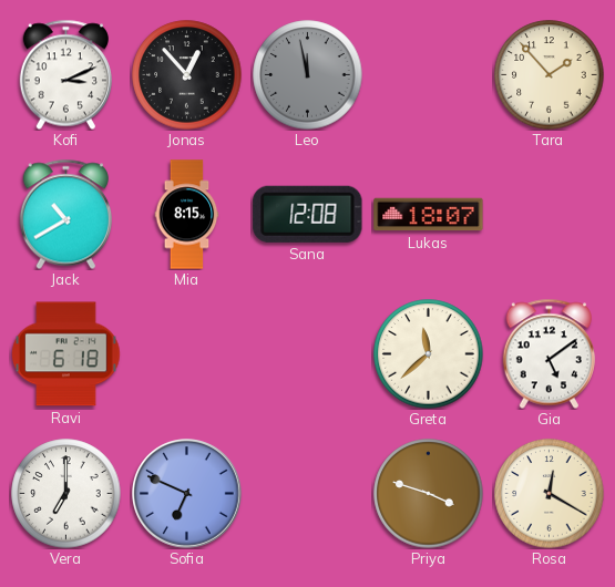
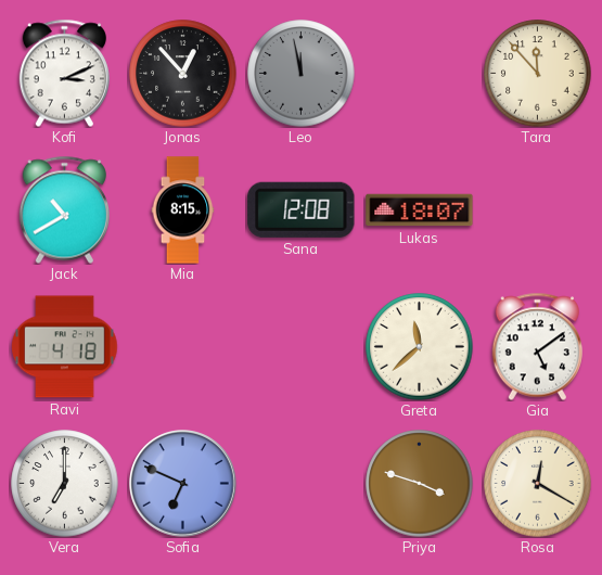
Tara: 1:53 -> 11:53 (538, 74)
Ravi: 6:18 -> 4:18 (65, 347)
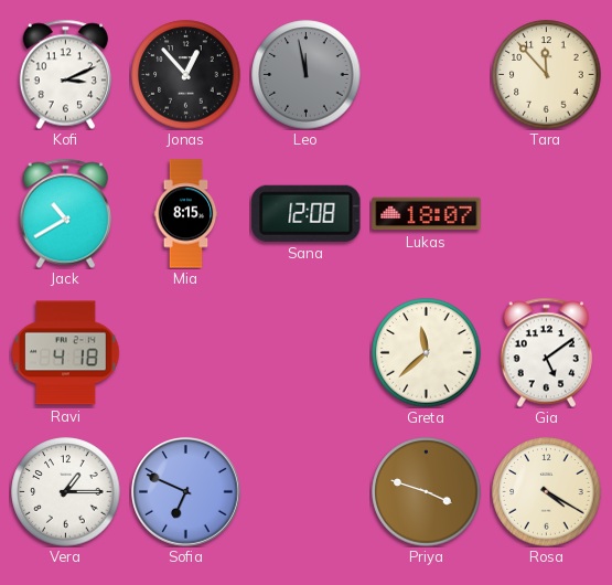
Vera: 7:00 -> 1:15 (66, 492)
Rosa: 12:20 -> 4:20 (547, 492)
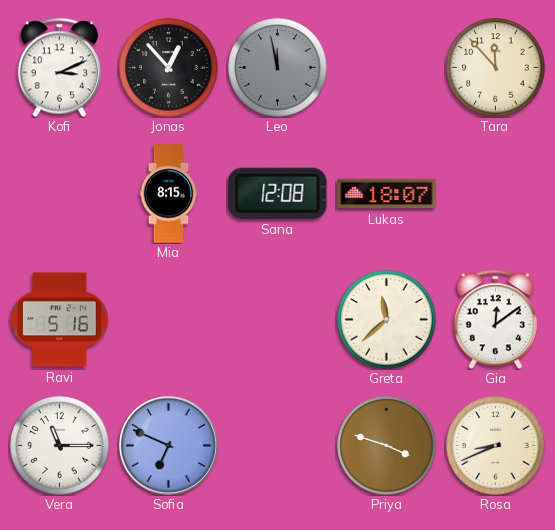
Jack: 10:40 -> none (65, 213)
Ravi: 4:18 -> 5:16 (60, 320)
Gia: 5:09 -> 12:09 (495, 319)
Vera: 1:15 -> 11:15 (60, 446)
Rosa: 4:20 -> 8:41 (496, 446)
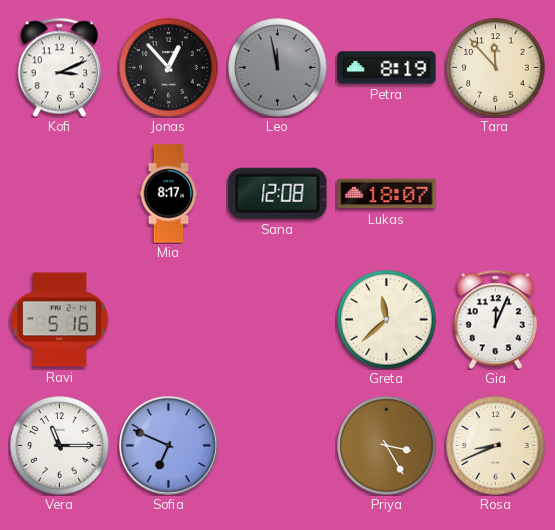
Petra: none -> 8:19 (387, 68)
Mia: 8:15 -> 8:17 (169, 194)
Gia: 12:09 -> 12:04 (495, 319)
Priya: 3:48 -> 3:25 (387, 446)
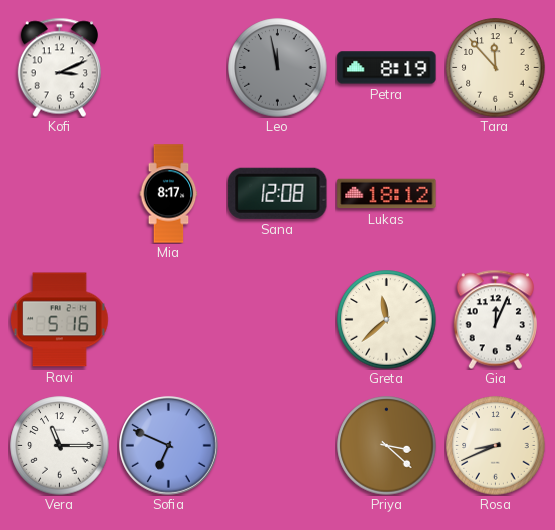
Jonas: 12:53 -> none (169, 68)
Lukas: 18:07 -> 18:12 (387, 194)
Priya: 3:25 -> 3:22 (387, 446)
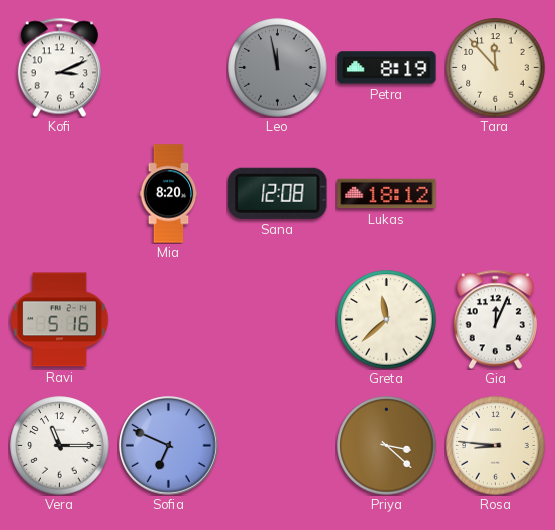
Mia: 8:17 -> 8:20 (169, 194)
Rosa: 8:41 -> 8:46 (496, 446)
